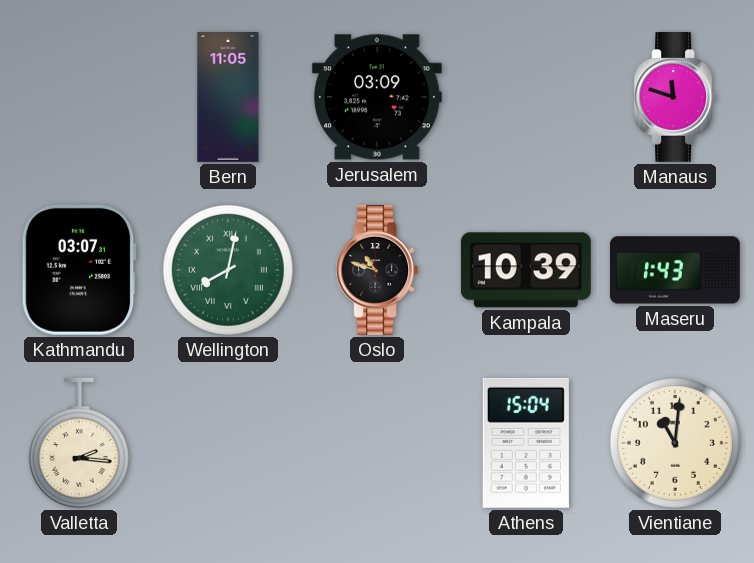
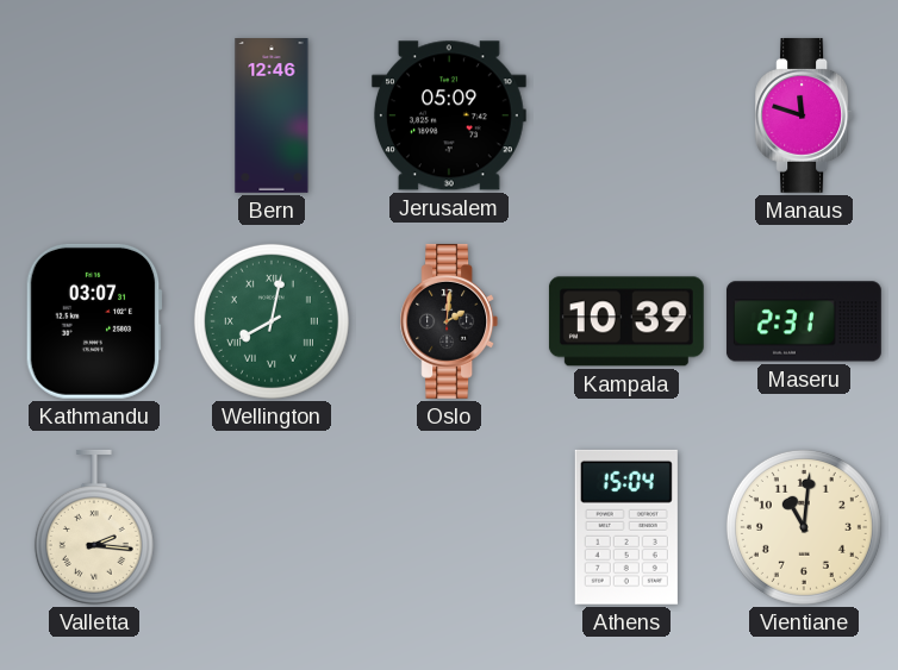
Bern: 11:05 -> 12:46 (272, 117)
Jerusalem: 03:09 -> 05:09 (449, 115)
Oslo: 10:48 -> 2:01 (449, 321)
Maseru: 1:43 -> 2:31 (804, 321)
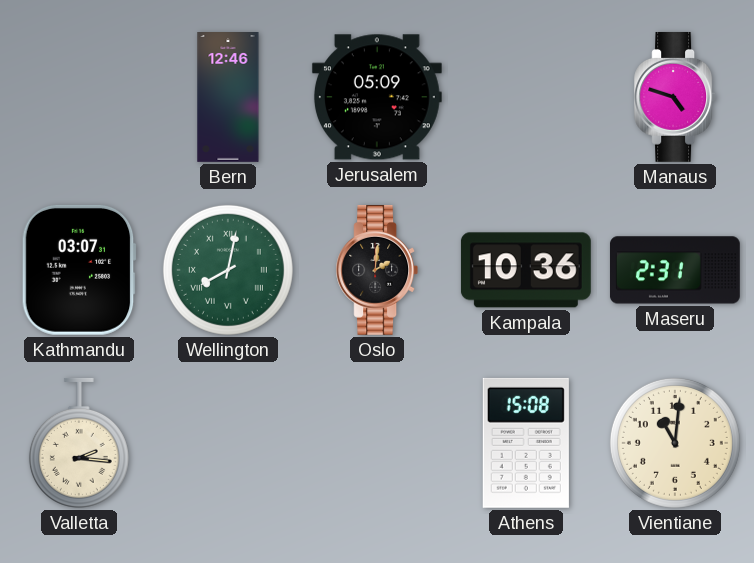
Manaus: 11:48 -> 4:48 (675, 97)
Kampala: 10:39 -> 10:36 (526, 270)
Athens: 15:04 -> 15:08 (526, 443)
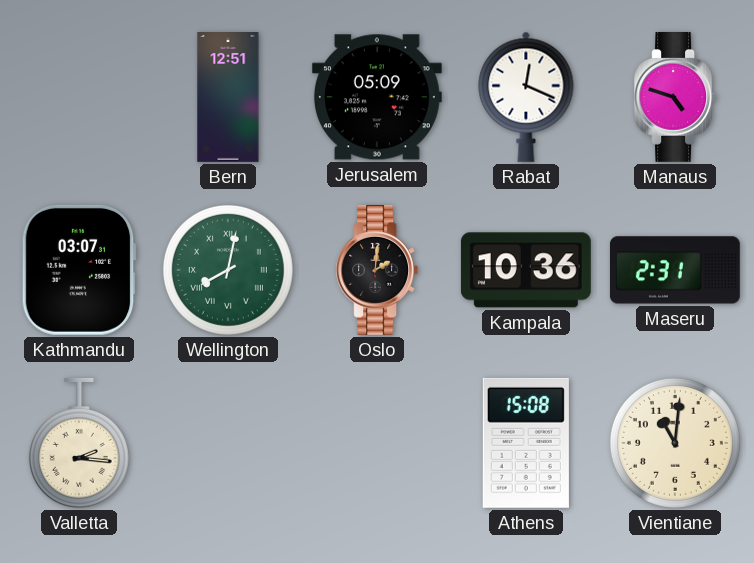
Bern: 12:46 -> 12:51 (228, 98)
Rabat: none -> 12:19 (526, 97)
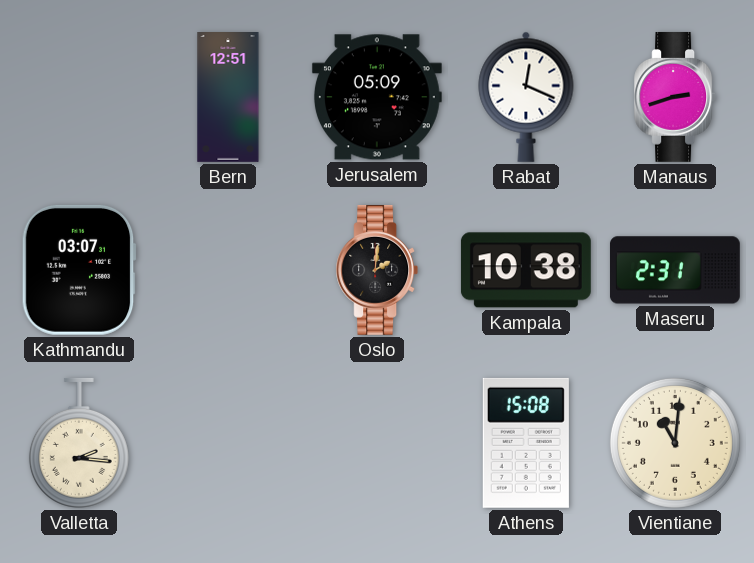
Manaus: 4:48 -> 2:42 (675, 97)
Wellington: 8:02 -> none (228, 270)
Kampala: 10:36 -> 10:38 (526, 270)
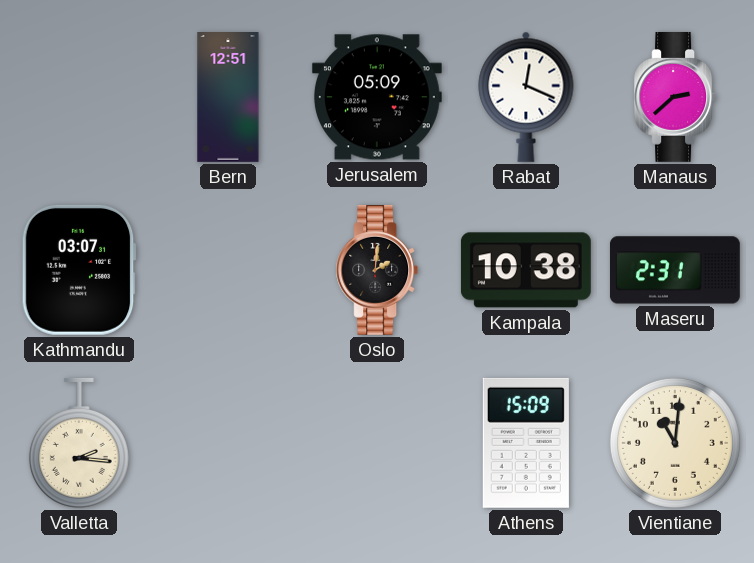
Manaus: 2:42 -> 2:38 (675, 97)
Athens: 15:08 -> 15:09 (526, 443)
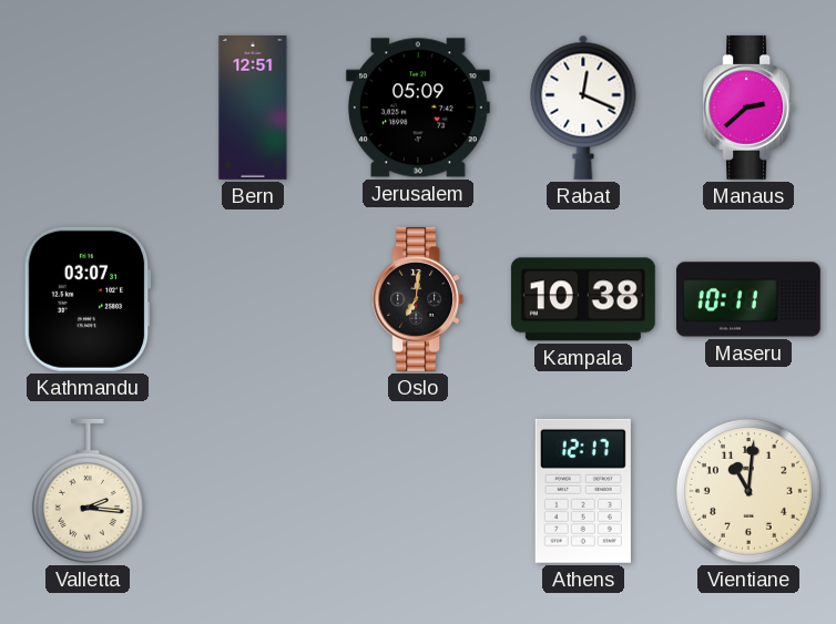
Oslo: 2:01 -> 7:01 (418, 299)
Maseru: 2:31 -> 10:11 (748, 299)
Athens: 15:09 -> 12:17 (583, 491)
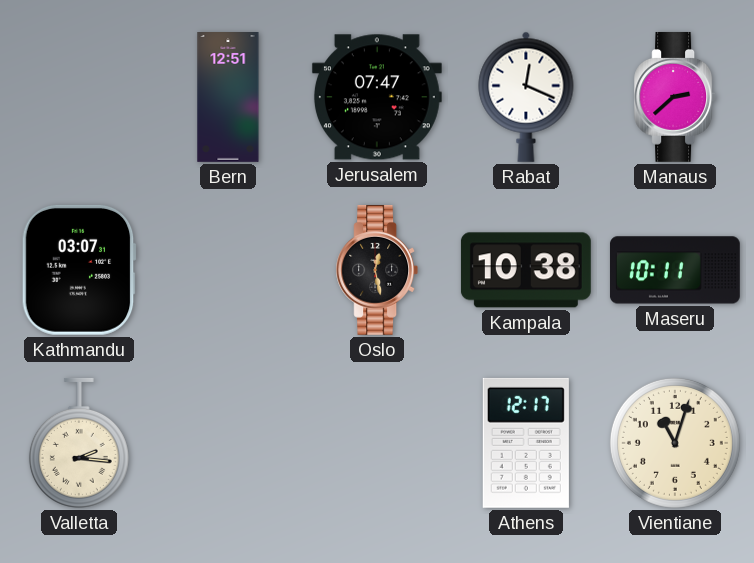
Jerusalem: 05:09 -> 07:47 (377, 97)
Oslo: 7:01 -> 12:28 (377, 270)
Vientiane: 11:01 -> 11:03 (675, 443)
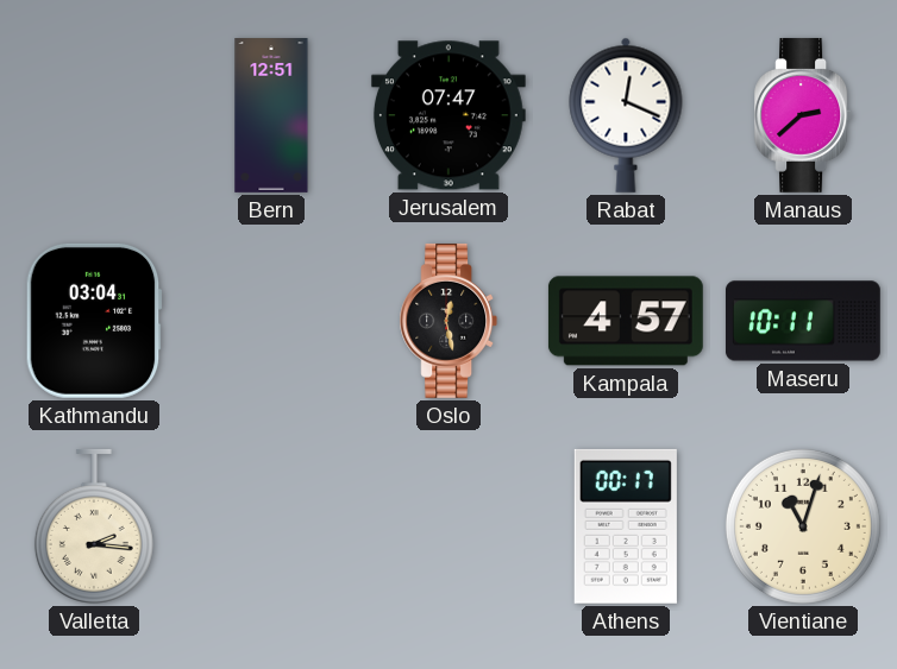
Kathmandu: 03:07 -> 03:04 (94, 321)
Kampala: 10:38 -> 4:57 (626, 321)
Athens: 12:17 -> 00:17 (626, 526)
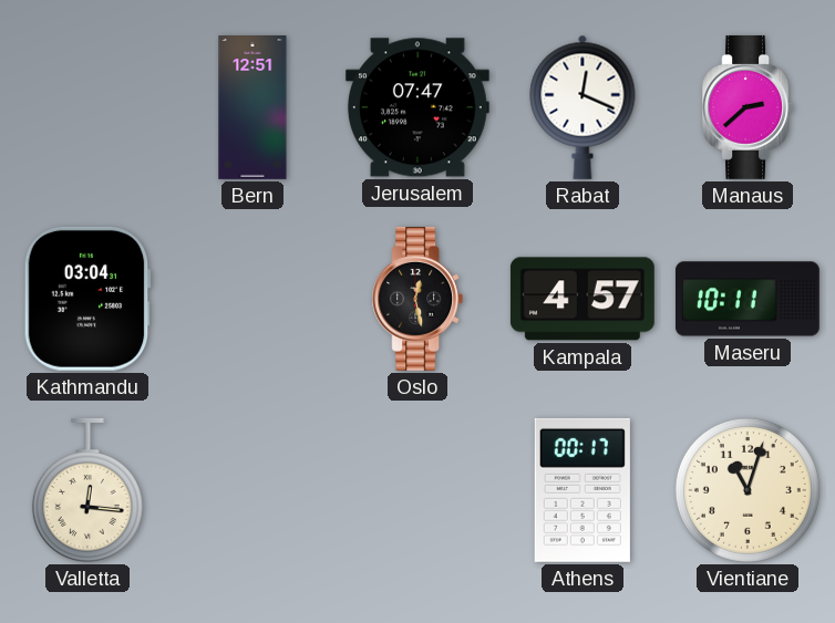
Valletta: 2:16 -> 12:16 (87, 490)
